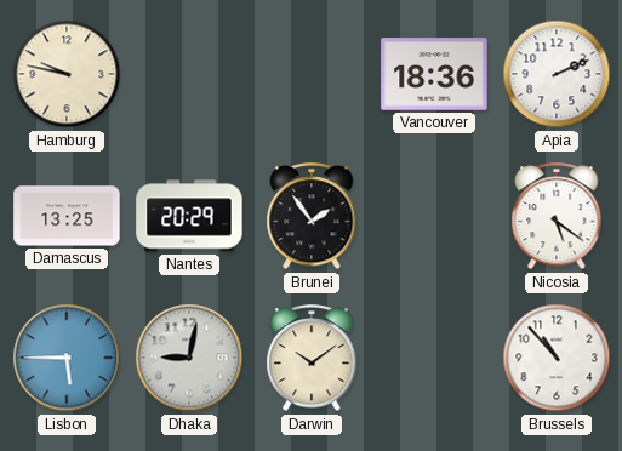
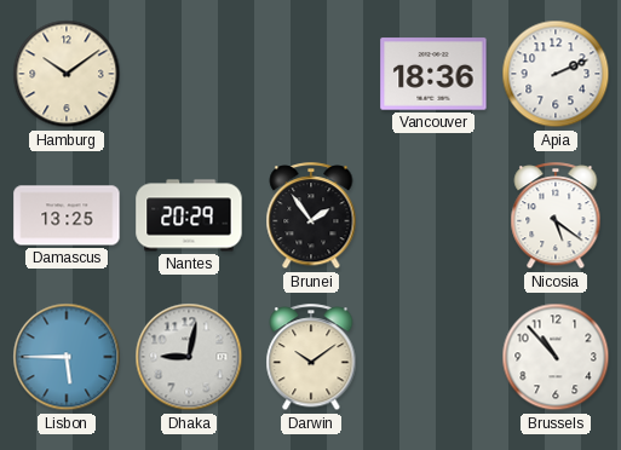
Hamburg: 9:47 -> 10:09 (67, 74)
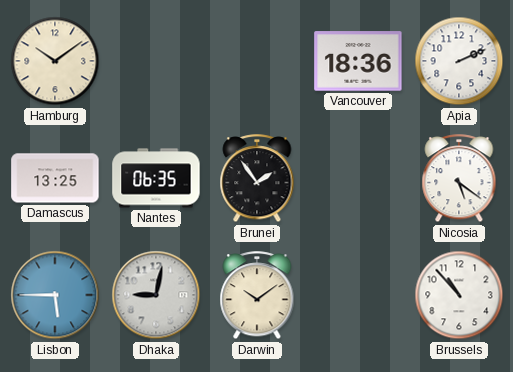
Nantes: 20:29 -> 06:35 (156, 178)
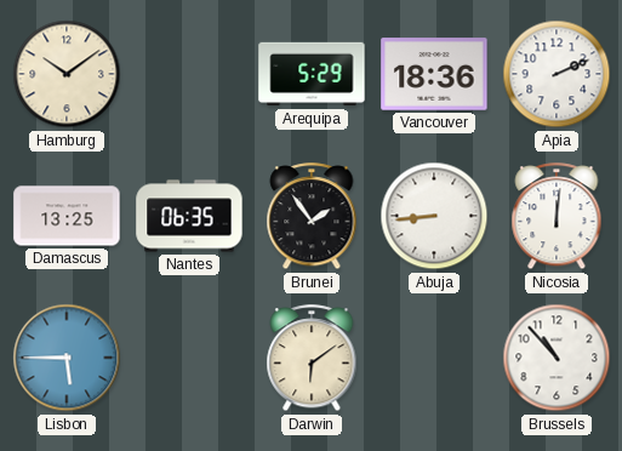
Arequipa: none -> 5:29 (312, 74)
Abuja: none -> 8:44 (434, 216)
Nicosia: 5:21 -> 12:01 (557, 217)
Dhaka: 9:02 -> none (156, 295)
Darwin: 10:09 -> 6:09 (312, 359)
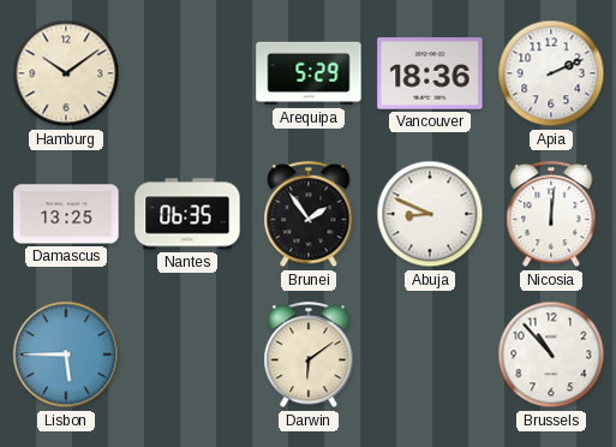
Abuja: 8:44 -> 8:49 (430, 214)
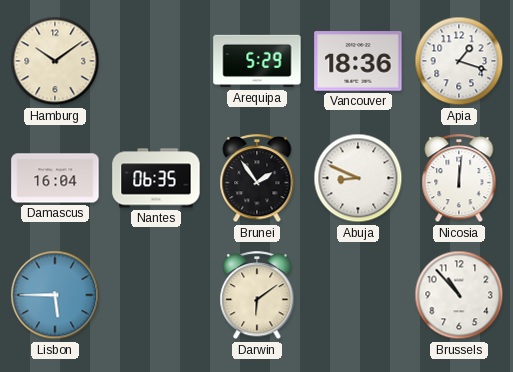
Apia: 2:11 -> 1:18 (459, 61)
Damascus: 13:25 -> 16:04 (55, 178)
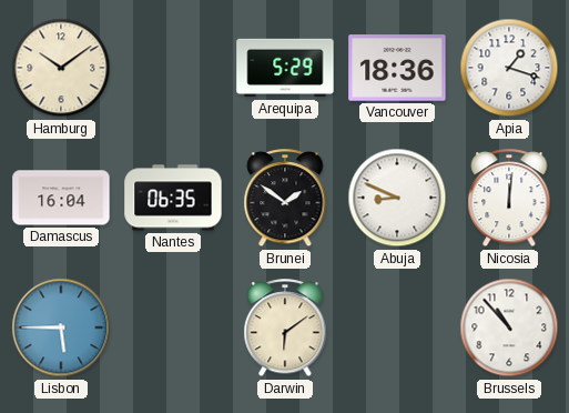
Brunei: 1:54 -> 1:51 (285, 199)
